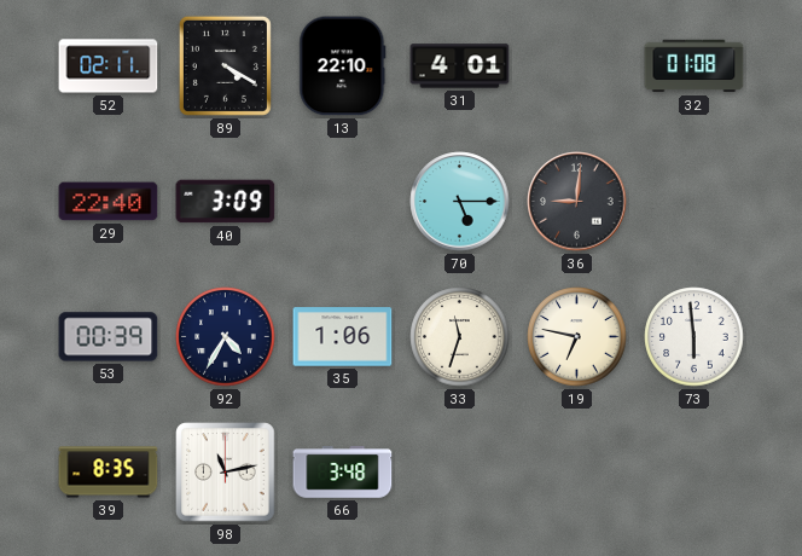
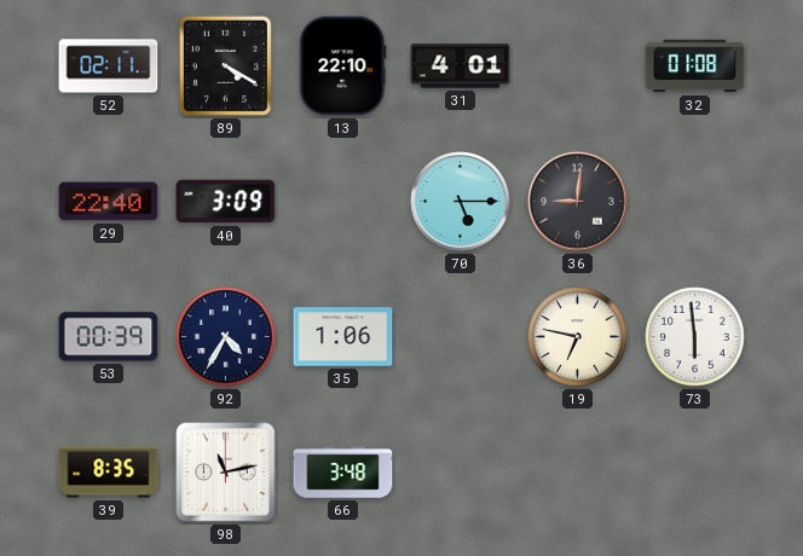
33: 11:33 -> none (460, 337)
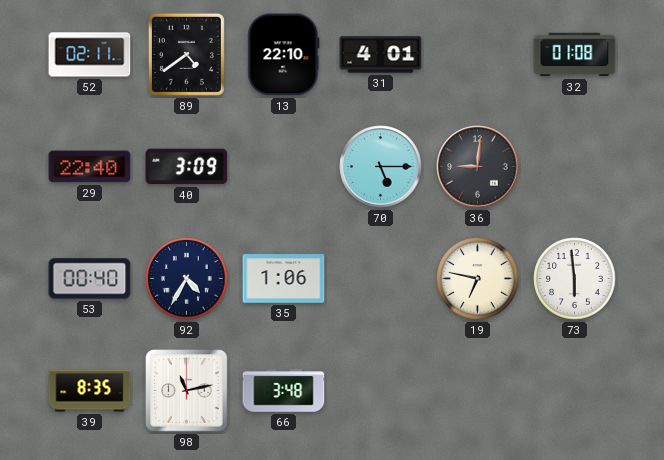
89: 4:20 -> 4:39 (186, 54)
53: 00:39 -> 00:40 (90, 279)
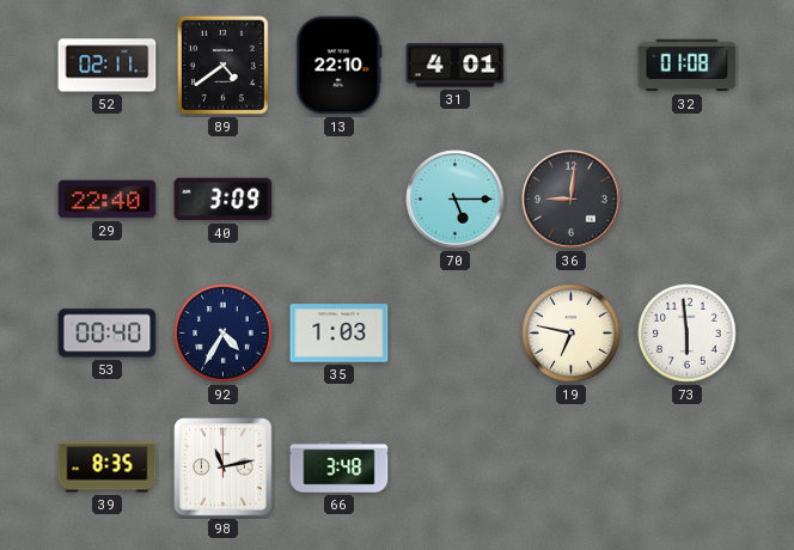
35: 1:06 -> 1:03 (340, 334)
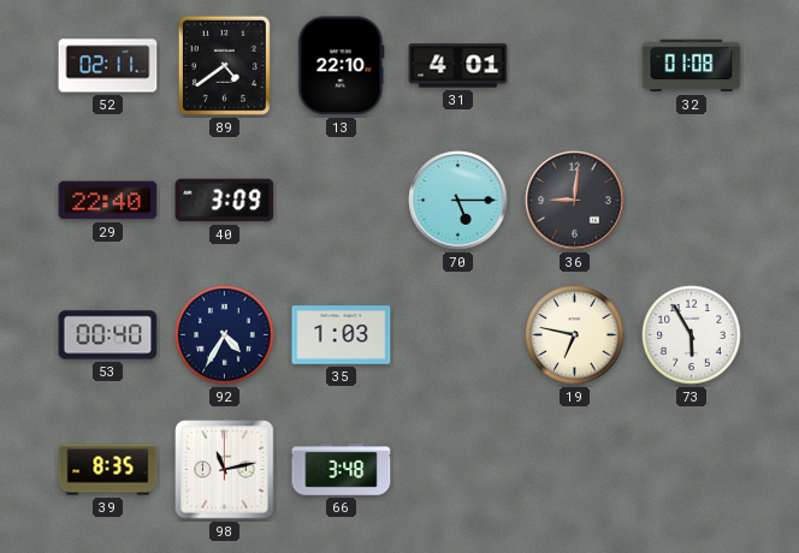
73: 5:59 -> 5:55 (692, 335)
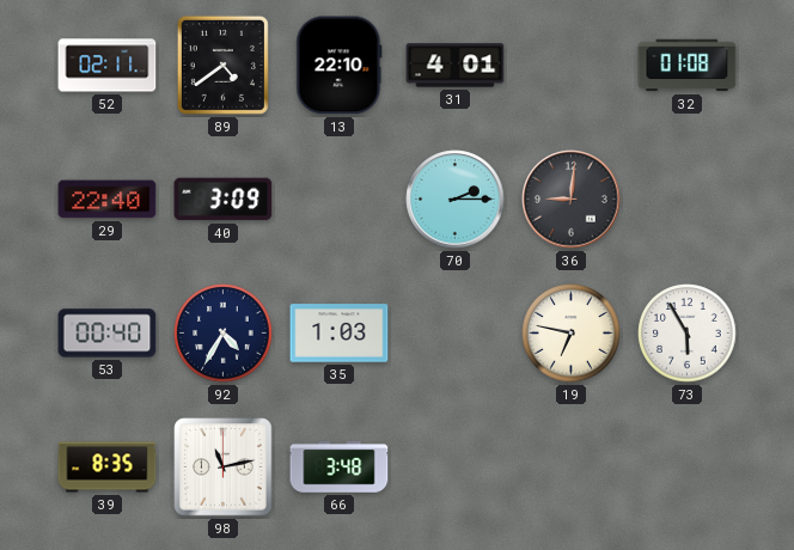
70: 5:15 -> 2:15 (456, 200)
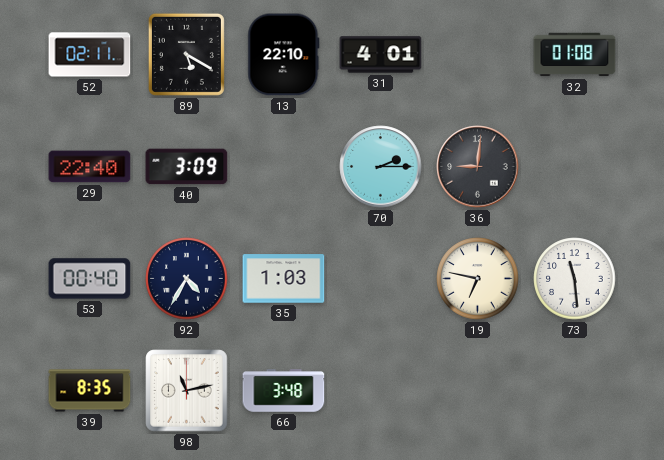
89: 4:39 -> 5:20 (186, 54)
73: 5:55 -> 11:29 (575, 279)
